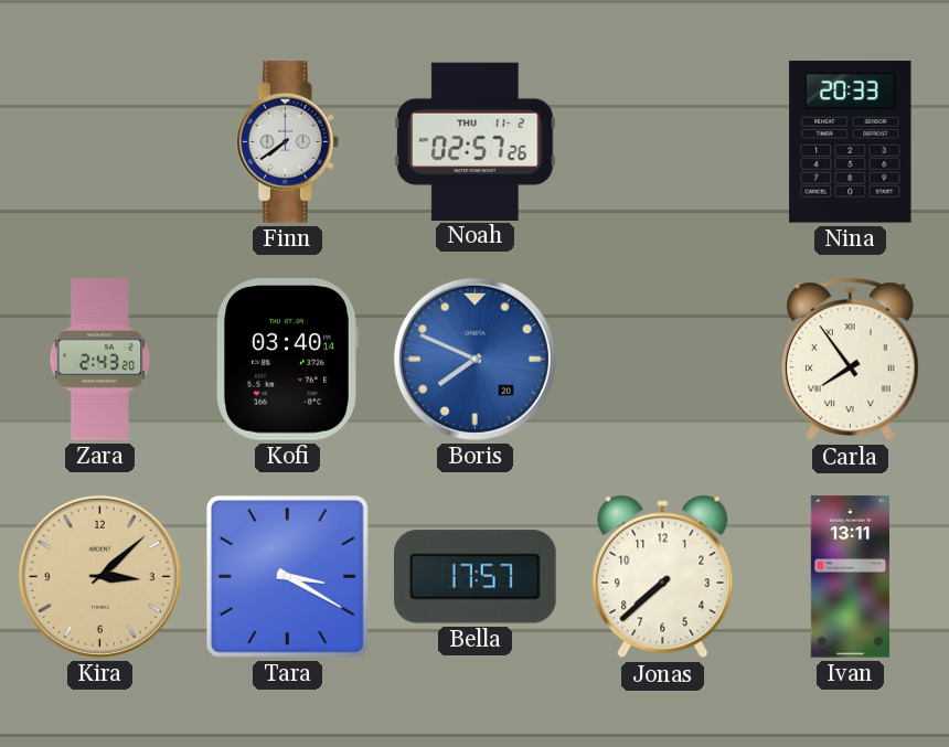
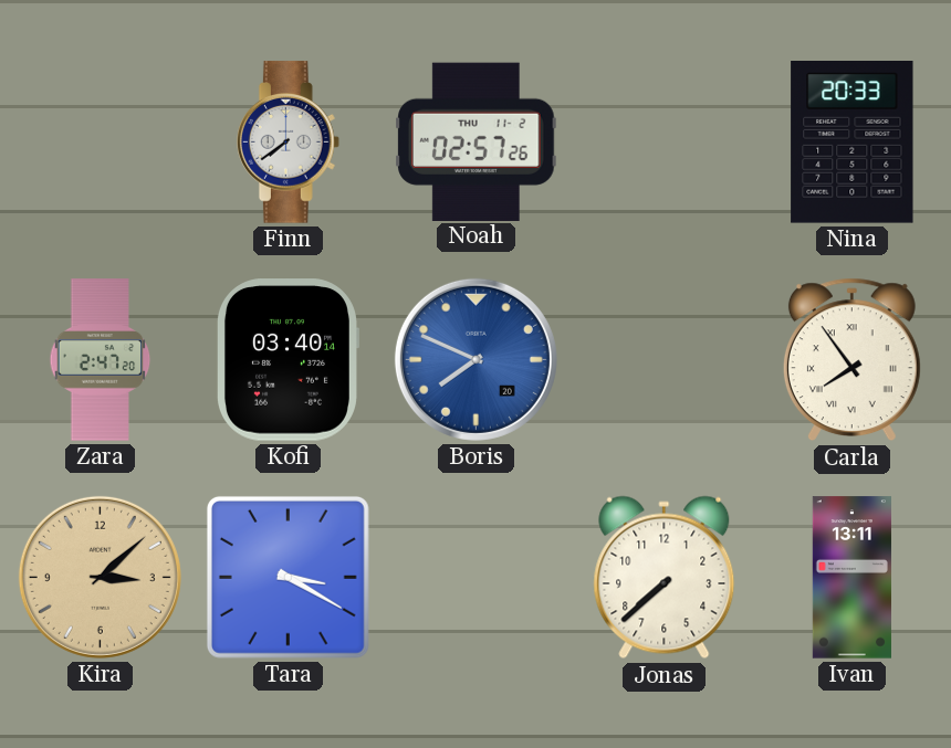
Zara: 2:43 -> 2:47 (101, 360)
Bella: 17:57 -> none (476, 577)
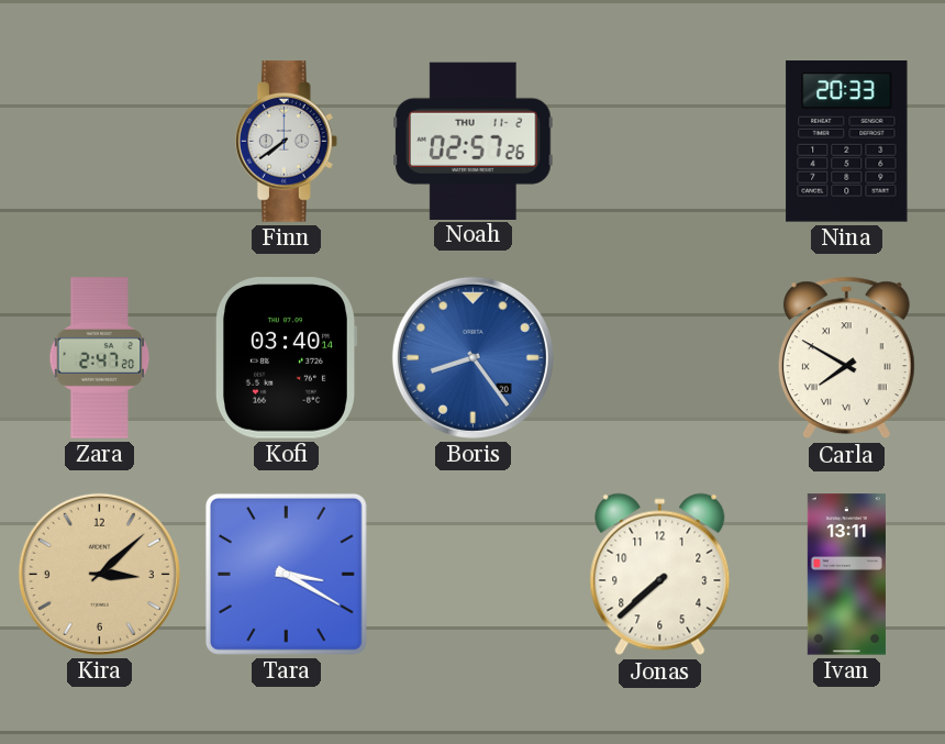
Boris: 7:49 -> 8:24 (472, 357)
Carla: 7:54 -> 7:50 (846, 358)
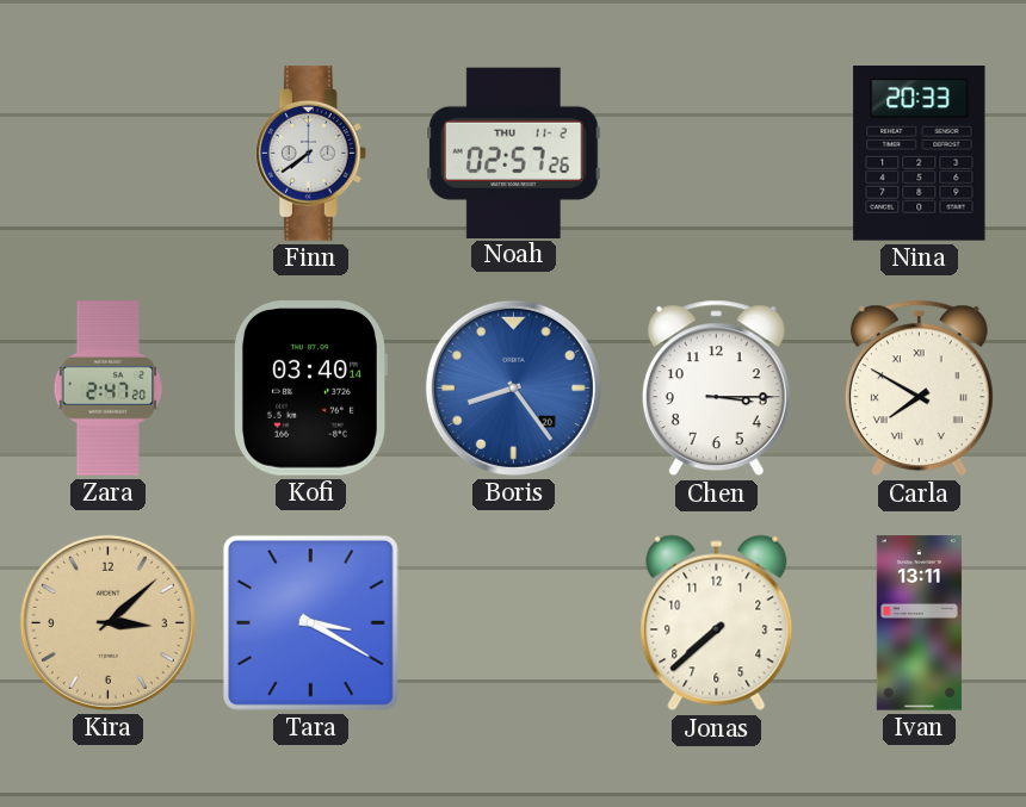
Chen: none -> 3:15 (716, 389)
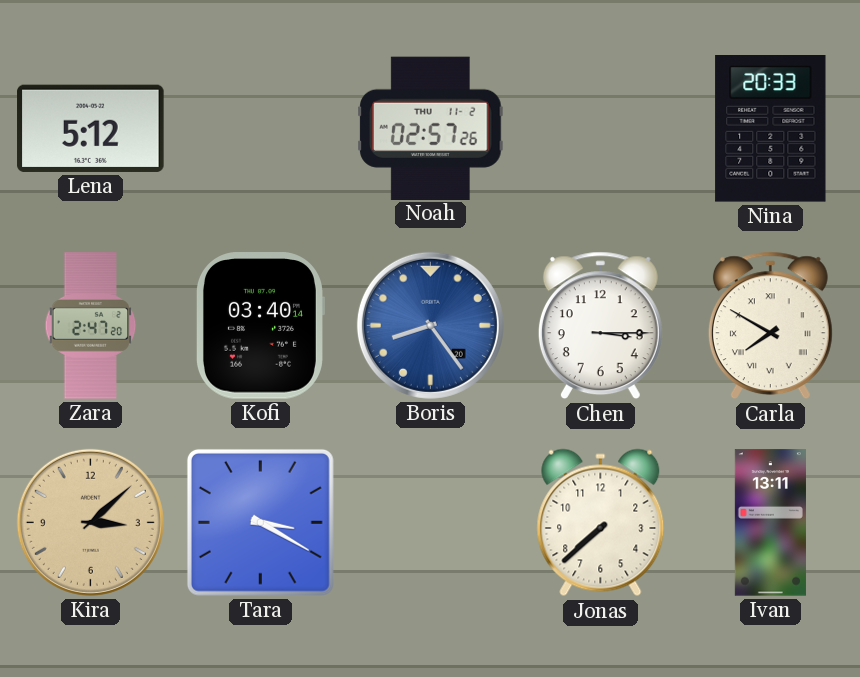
Lena: none -> 5:12 (91, 128)
Finn: 7:39 -> none (311, 154)
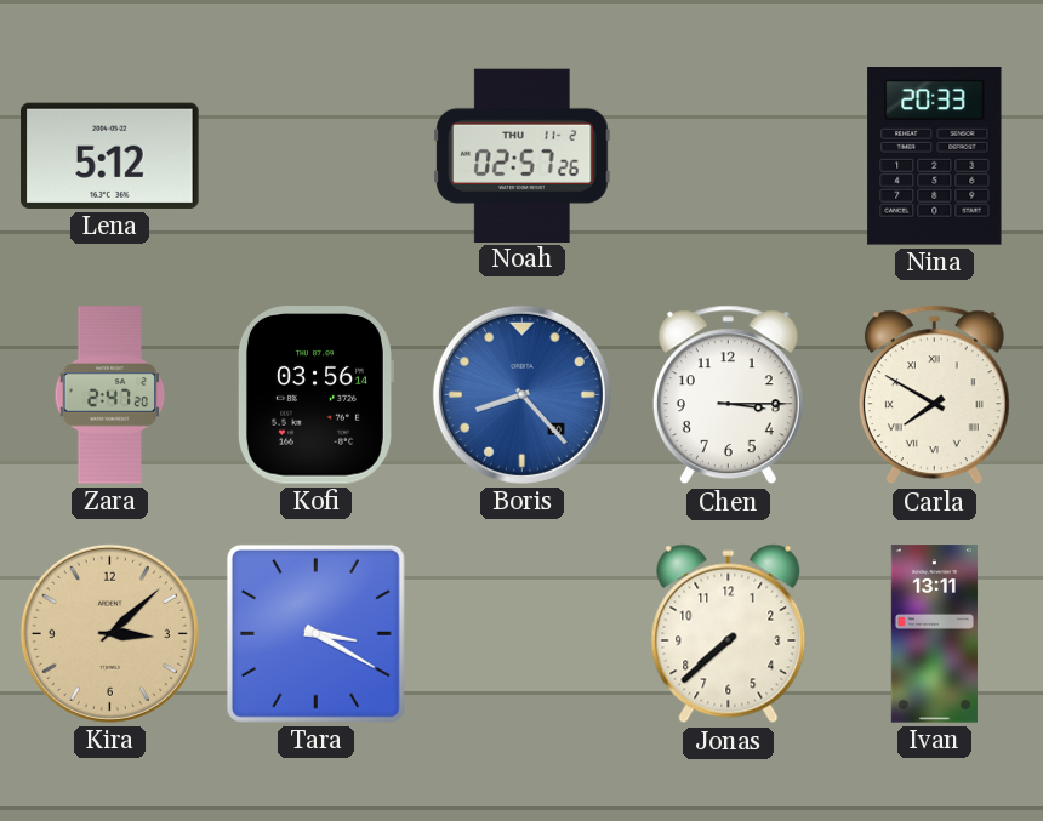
Kofi: 03:40 -> 03:56 (315, 395)
Boris: 8:24 -> 8:23 (521, 394)
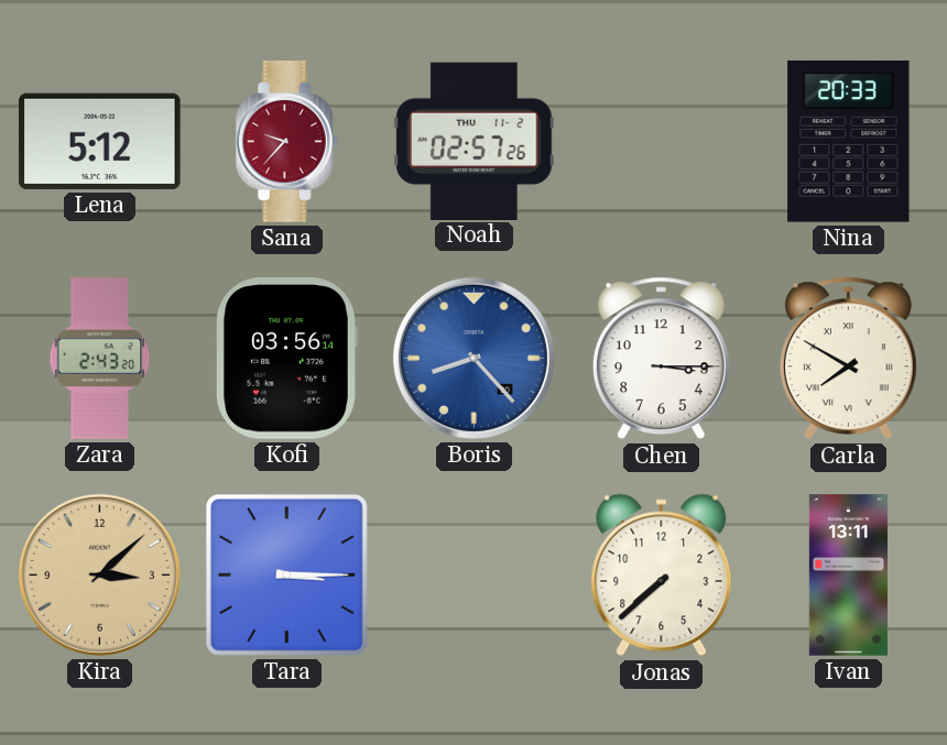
Sana: none -> 9:37 (287, 142)
Zara: 2:47 -> 2:43 (100, 359)
Tara: 3:20 -> 3:15 (286, 574)
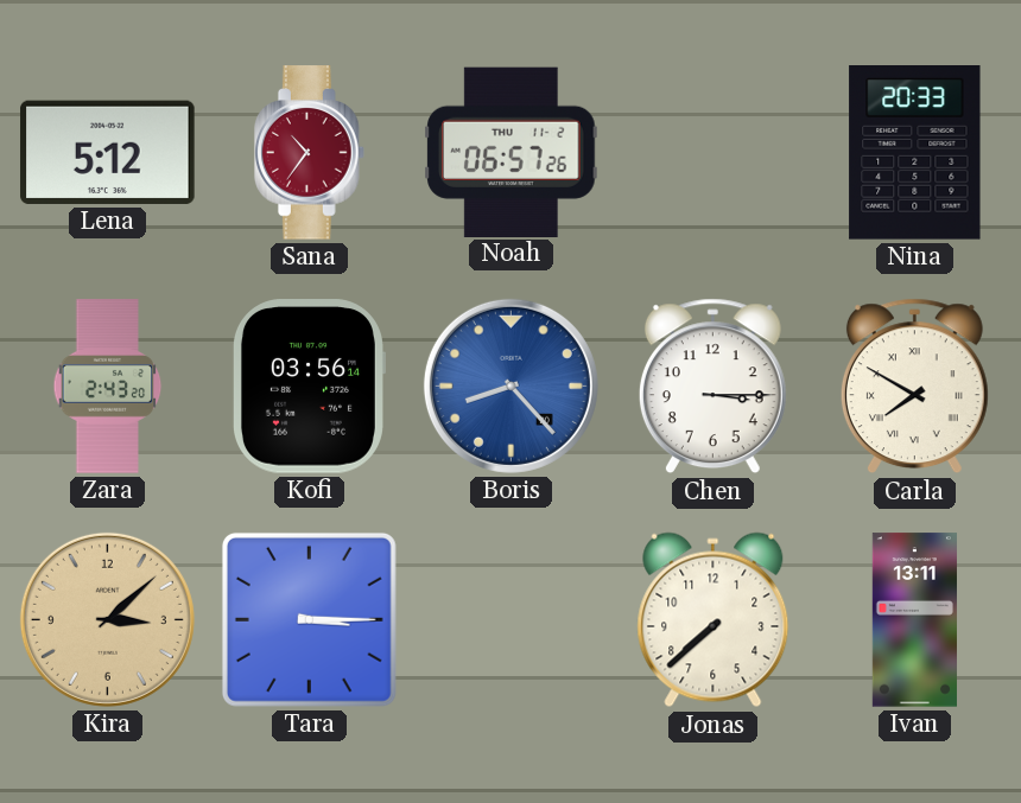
Sana: 9:37 -> 10:36 (310, 153)
Noah: 02:57 -> 06:57 (512, 152)
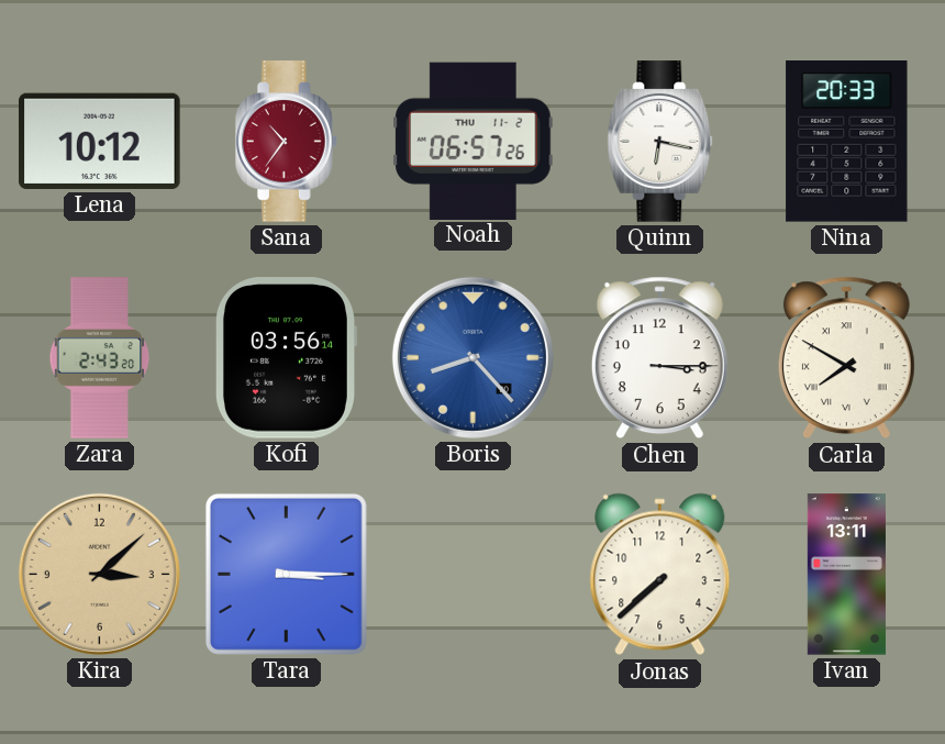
Lena: 5:12 -> 10:12 (100, 141)
Quinn: none -> 6:17 (660, 142)
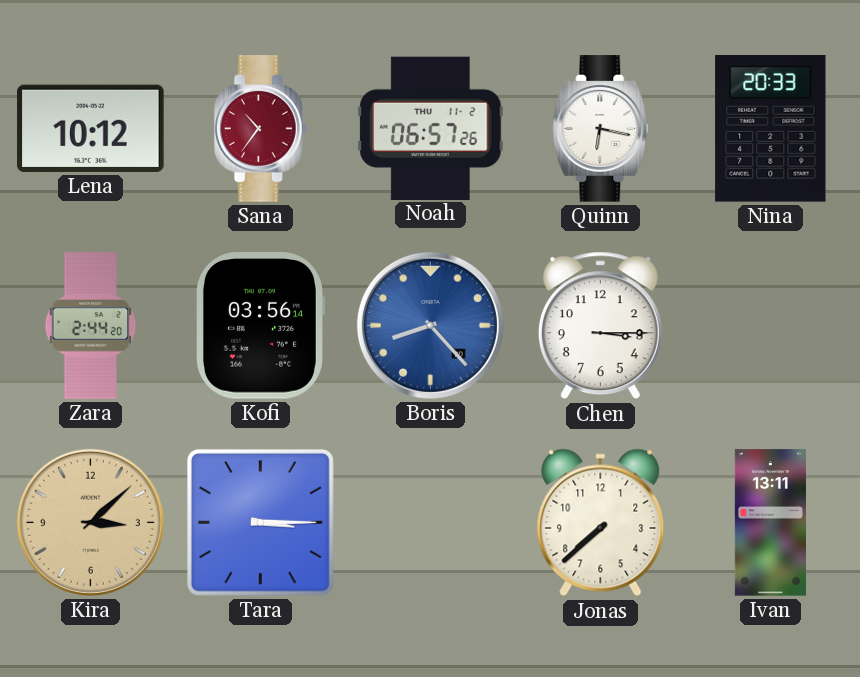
Zara: 2:43 -> 2:44 (91, 326)
Carla: 7:50 -> none (846, 358)
